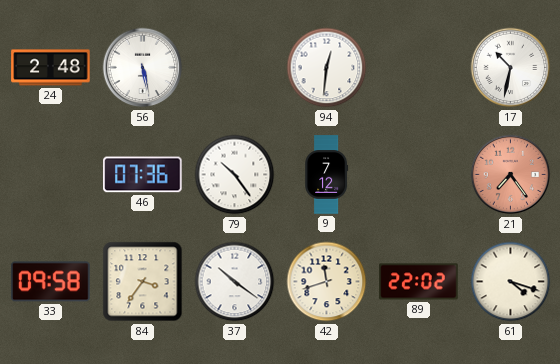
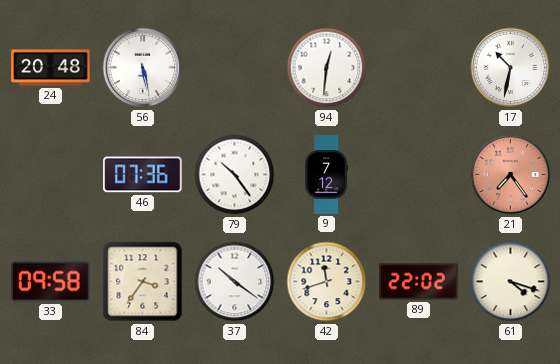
24: 2:48 -> 20:48 (51, 68)
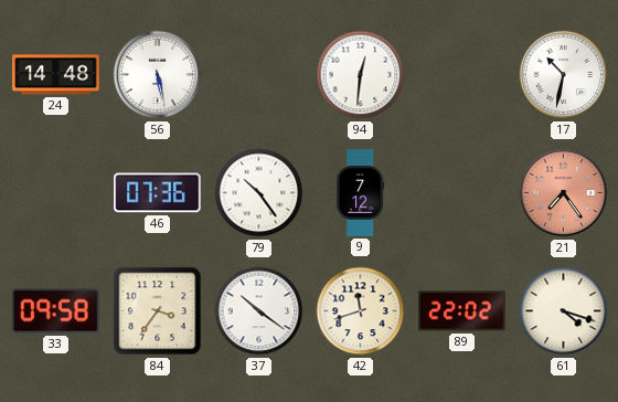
24: 20:48 -> 14:48 (56, 75)
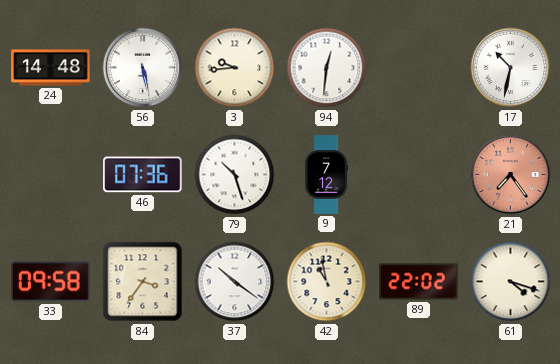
3: none -> 9:44 (235, 68)
79: 10:24 -> 10:27 (235, 175)
42: 11:42 -> 10:58 (327, 282)
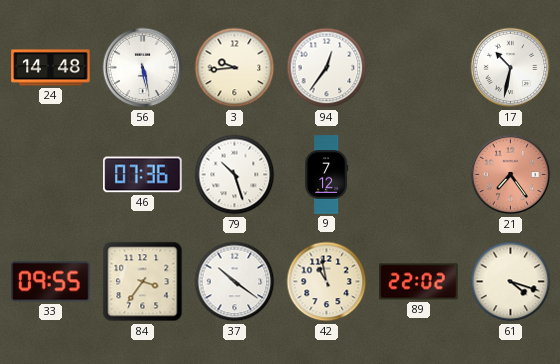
94: 12:31 -> 12:36 (327, 68)
33: 09:58 -> 09:55 (51, 282)
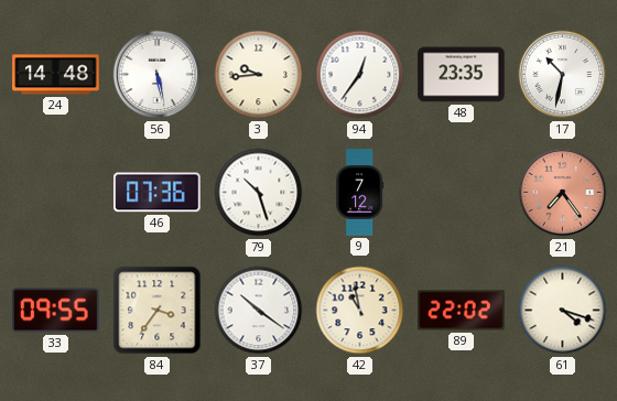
48: none -> 23:35 (462, 75)
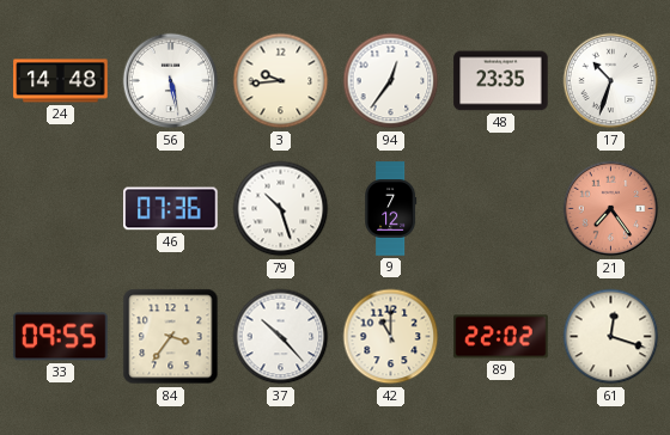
17: 10:32 -> 10:33 (611, 81)
37: 10:21 -> 10:23 (281, 337)
42: 10:58 -> 11:00 (391, 337)
61: 4:18 -> 12:18 (611, 337)
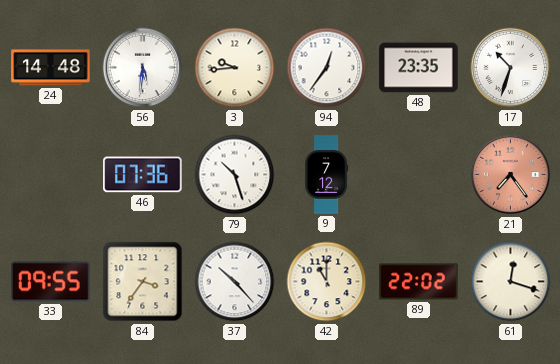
56: 5:28 -> 5:31 (143, 68)
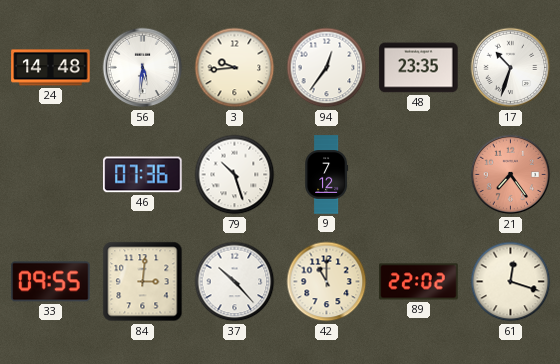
84: 3:36 -> 3:01 (143, 282)
